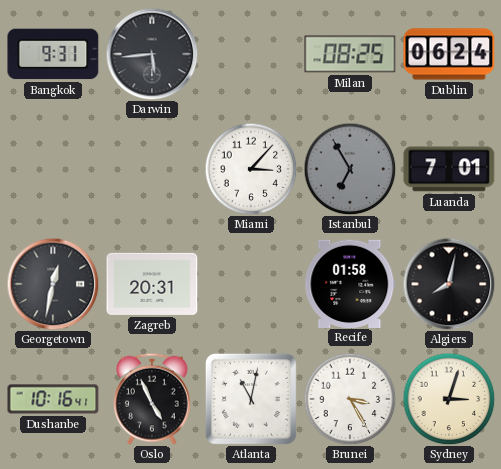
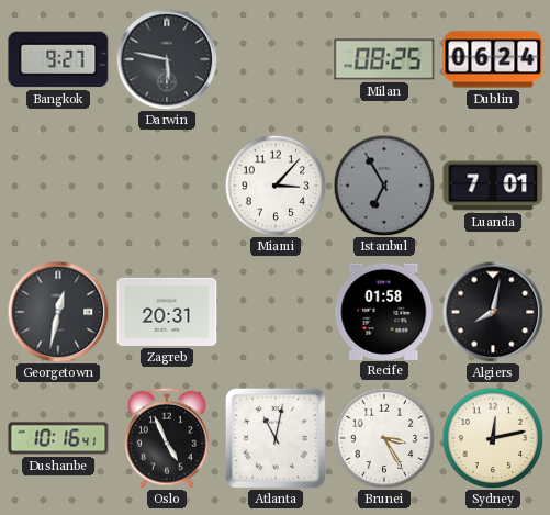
Bangkok: 9:31 -> 9:27 (58, 59)
Darwin: 5:44 -> 5:47 (167, 59)
Sydney: 3:03 -> 12:13 (493, 438)
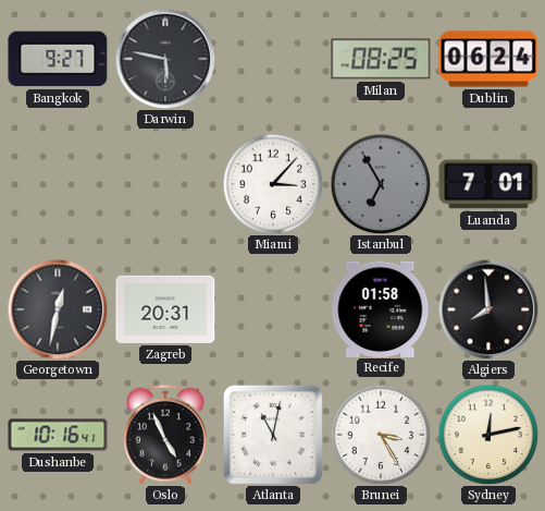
Algiers: 8:02 -> 7:59 (488, 309)
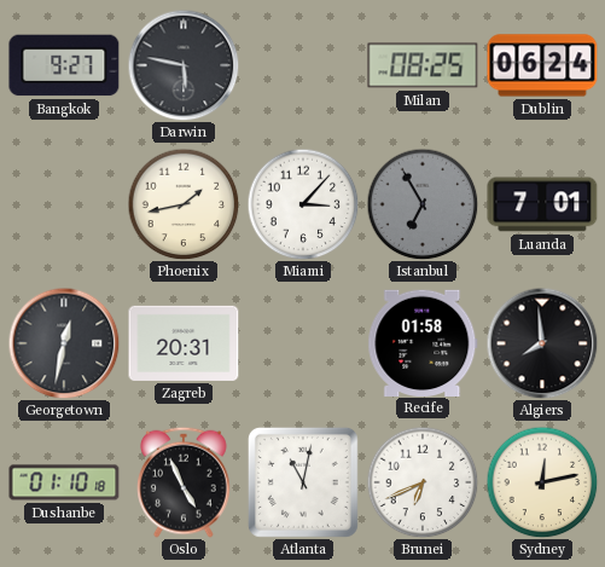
Phoenix: none -> 1:43 (184, 204)
Dushanbe: 10:16 -> 01:10 (64, 482)
Brunei: 3:25 -> 6:41 (423, 482)
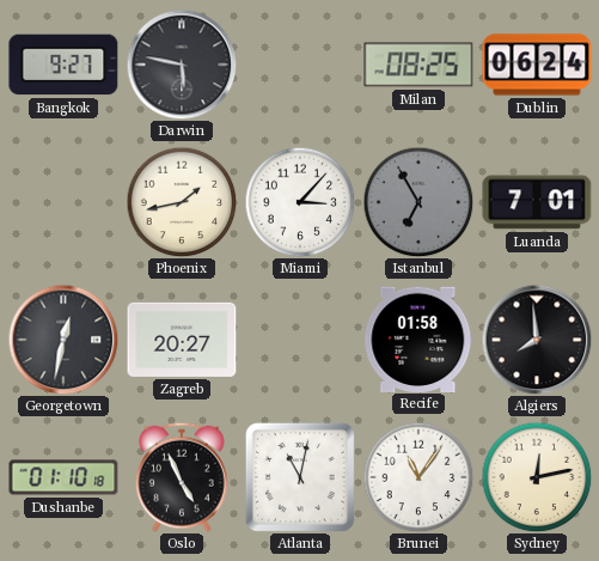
Zagreb: 20:31 -> 20:27 (182, 340)
Brunei: 6:41 -> 11:06 (418, 477)
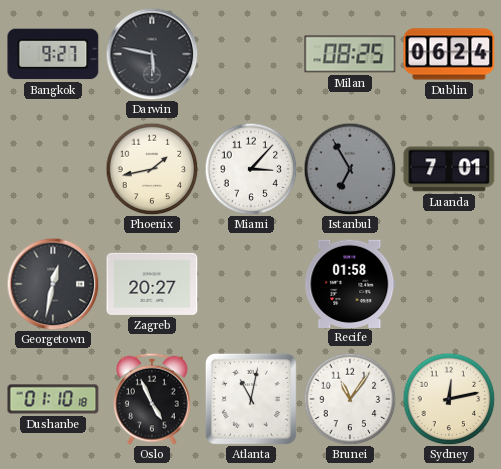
Algiers: 7:59 -> none (537, 340)
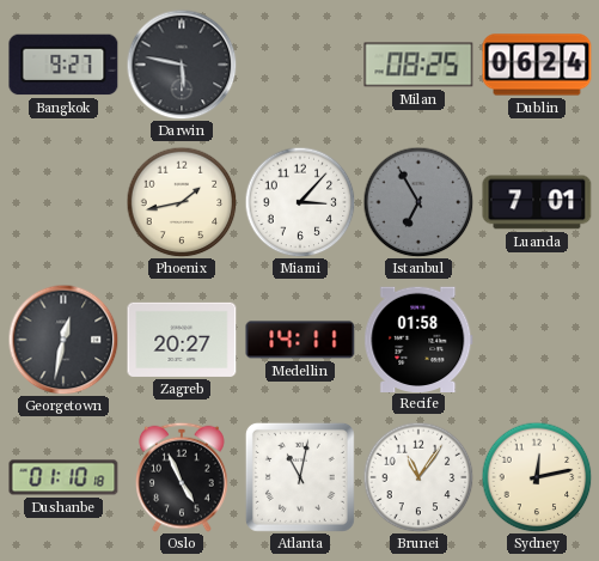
Medellin: none -> 14:11 (300, 340)
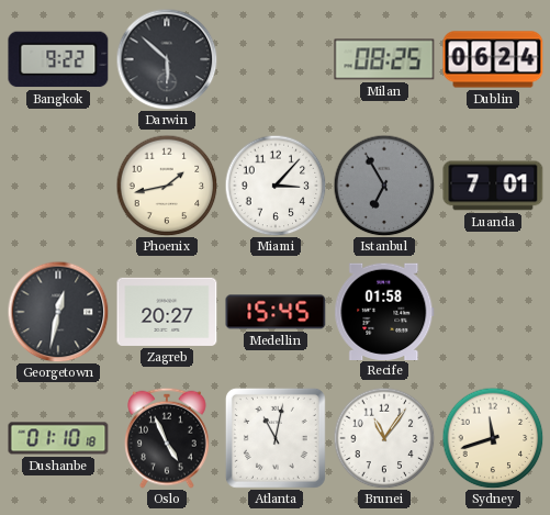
Bangkok: 9:27 -> 9:22 (58, 59)
Darwin: 5:47 -> 5:52 (167, 59)
Medellin: 14:11 -> 15:45 (276, 312)
Sydney: 12:13 -> 11:42 (493, 438)
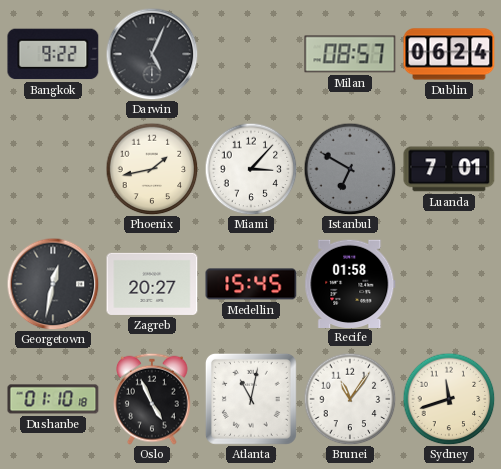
Darwin: 5:52 -> 5:04 (152, 54)
Milan: 08:25 -> 08:57 (350, 54)
Istanbul: 6:55 -> 6:50 (350, 169)
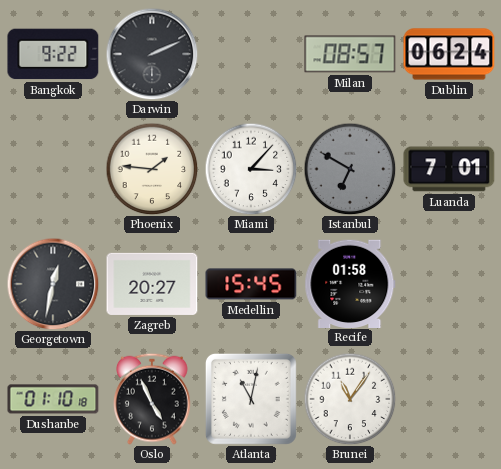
Darwin: 5:04 -> 2:11 (152, 54)
Phoenix: 1:43 -> 1:46 (152, 169)
Sydney: 11:42 -> none (449, 399)
